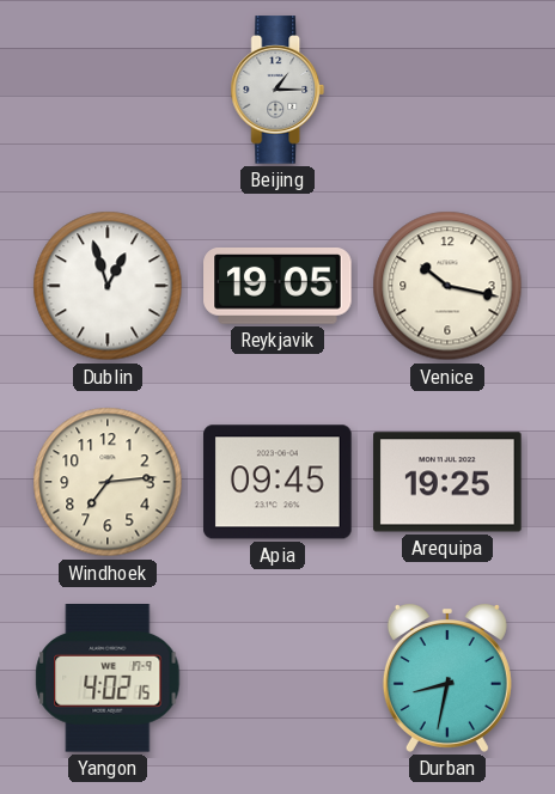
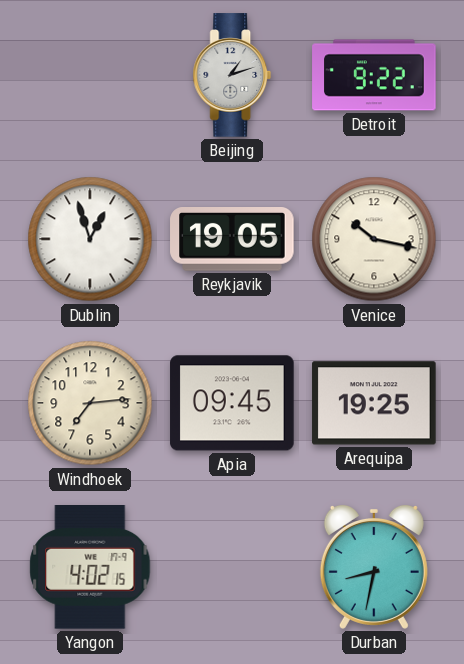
Beijing: 1:15 -> 1:12 (232, 75)
Detroit: none -> 9:22 (374, 75)
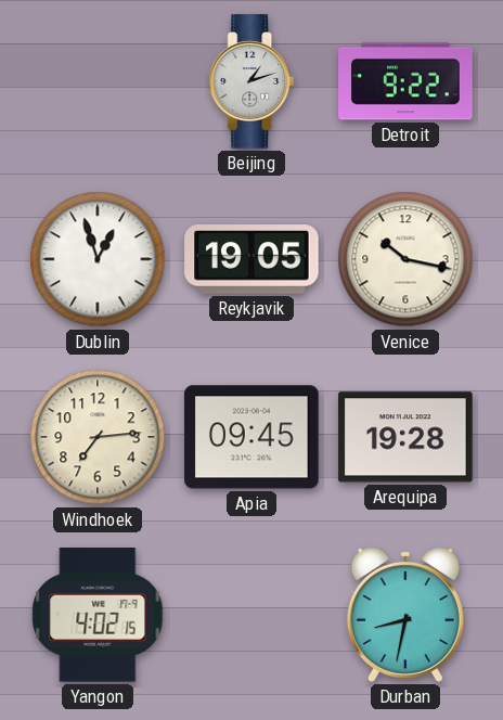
Arequipa: 19:25 -> 19:28 (405, 437)
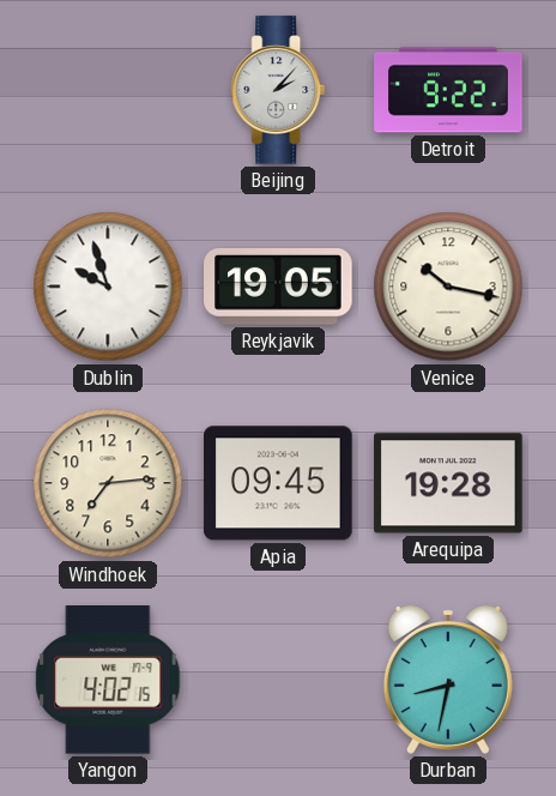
Beijing: 1:12 -> 2:07 (278, 90)
Dublin: 12:57 -> 9:57 (108, 287)
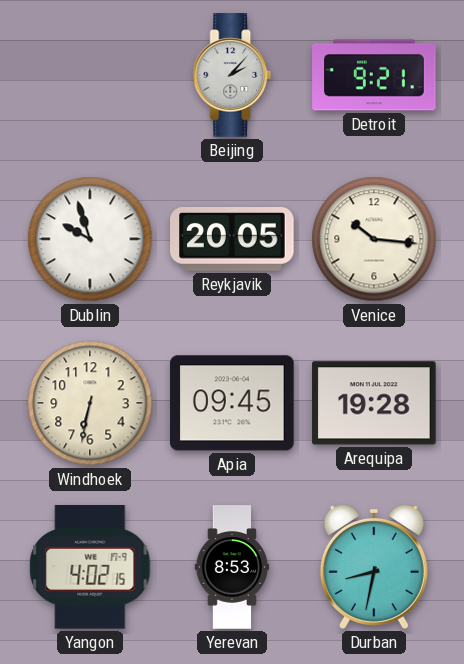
Detroit: 9:22 -> 9:21 (374, 75)
Reykjavik: 19:05 -> 20:05 (232, 240)
Venice: 10:17 -> 10:16 (374, 239)
Windhoek: 7:14 -> 6:32 (90, 403)
Yerevan: none -> 8:53 (231, 567)
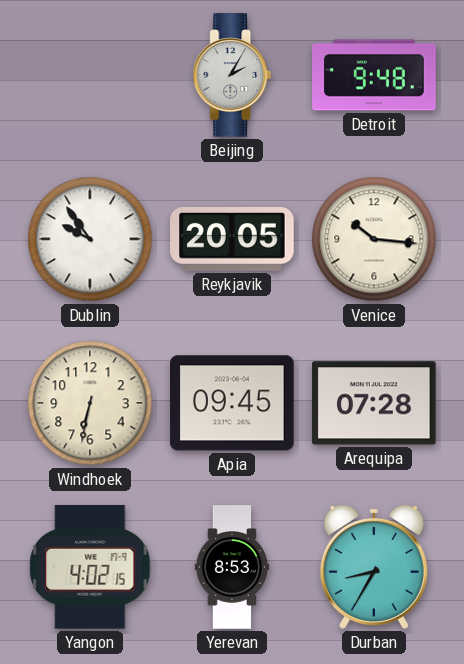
Beijing: 2:07 -> 2:05 (232, 75)
Detroit: 9:21 -> 9:48 (374, 75)
Dublin: 9:57 -> 9:54 (90, 239)
Arequipa: 19:28 -> 07:28 (374, 403)
Durban: 8:32 -> 8:35 (374, 567)
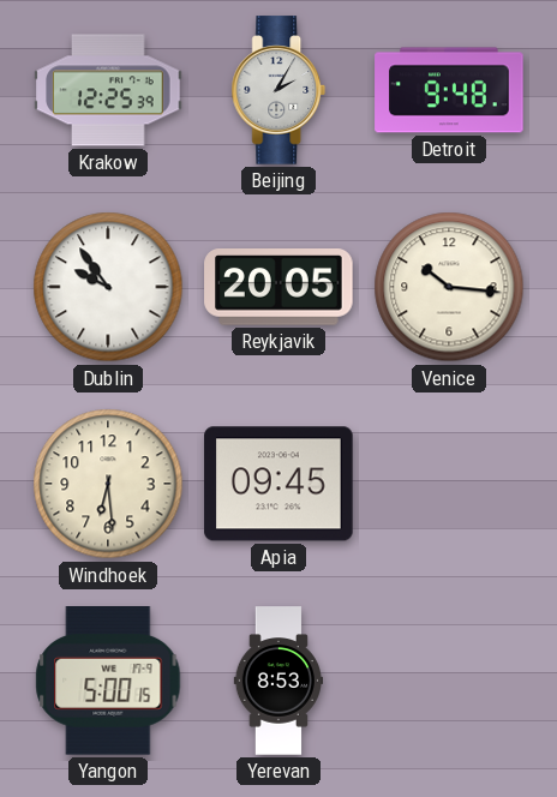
Krakow: none -> 12:25 (108, 90)
Windhoek: 6:32 -> 6:29 (108, 484)
Arequipa: 07:28 -> none (374, 403)
Yangon: 4:02 -> 5:00 (108, 682)
Durban: 8:35 -> none (374, 567)
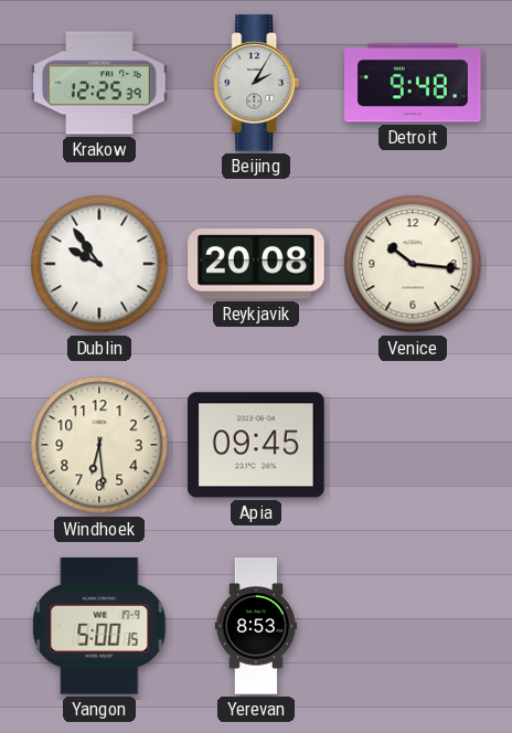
Reykjavik: 20:05 -> 20:08 (256, 265)
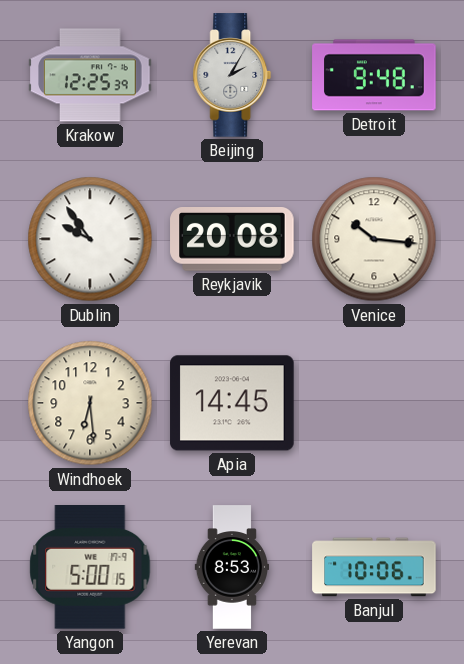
Apia: 09:45 -> 14:45 (232, 403)
Banjul: none -> 10:06 (374, 567)
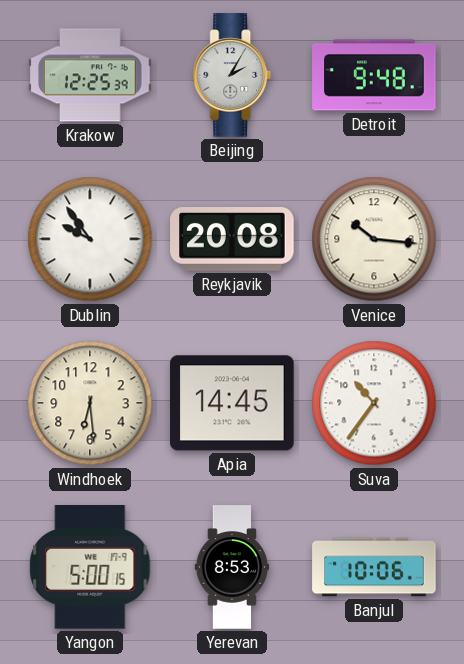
Suva: none -> 10:36 (374, 403)
